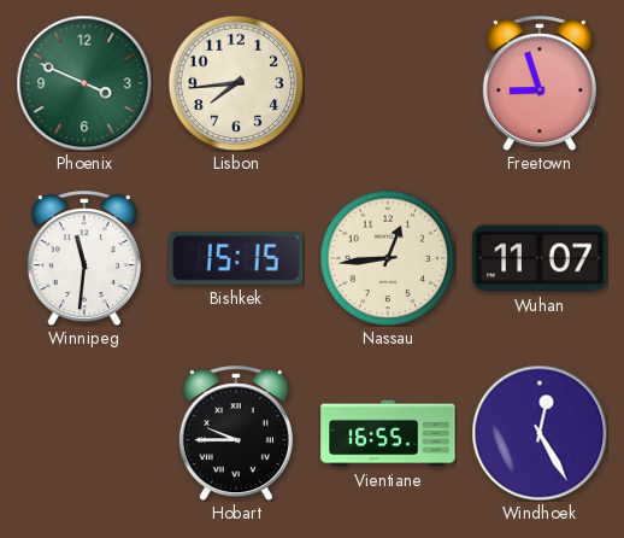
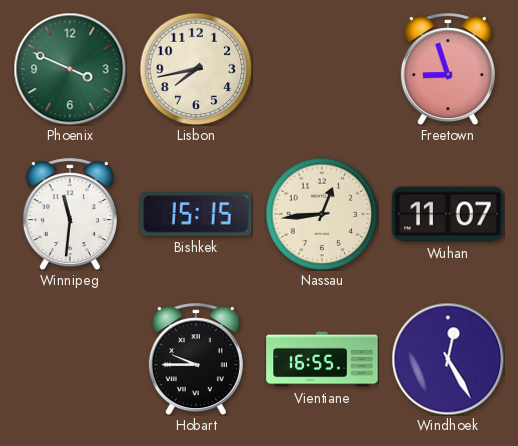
Lisbon: 7:44 -> 7:43 (196, 69)
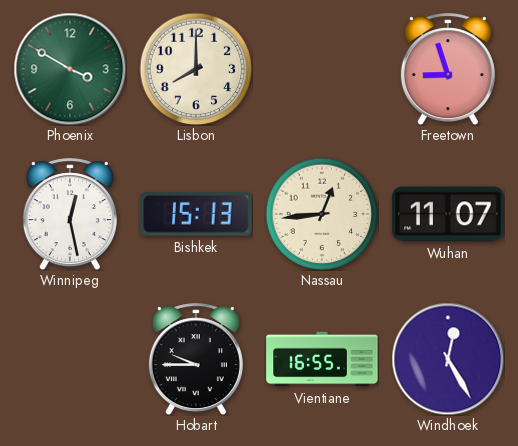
Phoenix: 3:49 -> 3:50 (70, 69)
Lisbon: 7:43 -> 8:00 (196, 69)
Winnipeg: 11:31 -> 12:28 (70, 214)
Bishkek: 15:15 -> 15:13 (196, 214)
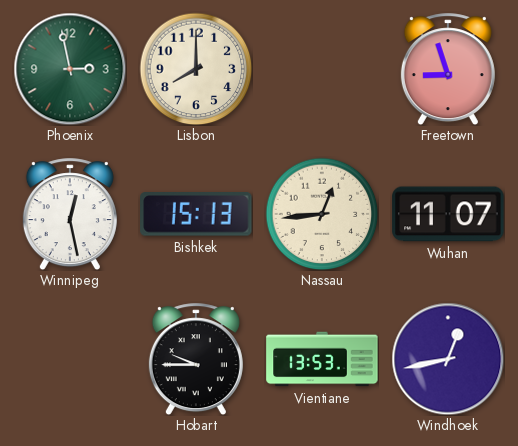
Phoenix: 3:50 -> 2:58 (70, 69)
Vientiane: 16:55 -> 13:53 (322, 359)
Windhoek: 12:25 -> 12:43 (448, 359)
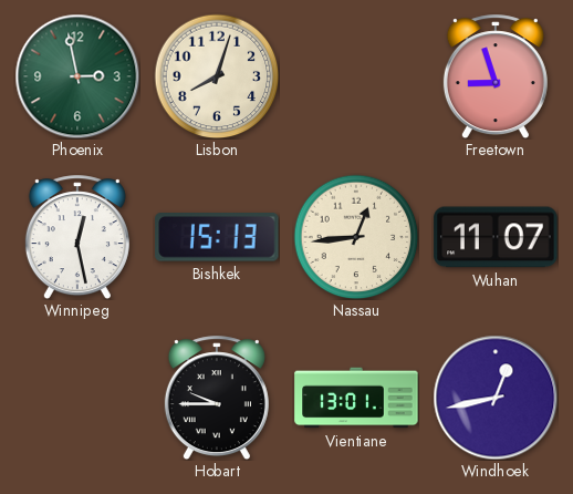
Lisbon: 8:00 -> 8:03 (217, 76)
Vientiane: 13:53 -> 13:01 (356, 398)
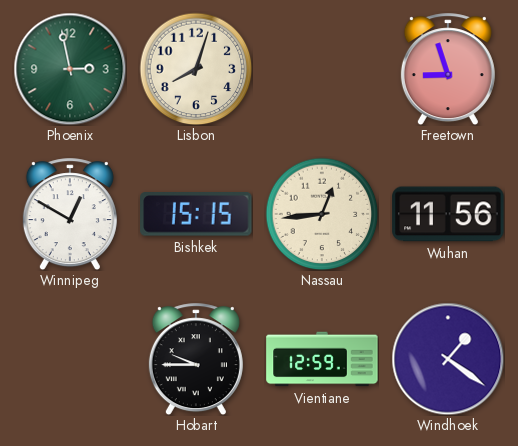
Winnipeg: 12:28 -> 12:50 (70, 214)
Bishkek: 15:13 -> 15:15 (196, 214)
Wuhan: 11:07 -> 11:56 (448, 214)
Vientiane: 13:01 -> 12:59 (322, 359)
Windhoek: 12:43 -> 1:21 (448, 359)
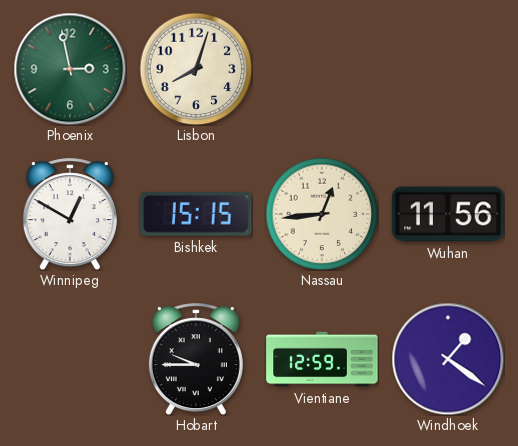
Freetown: 8:57 -> none (448, 69)
